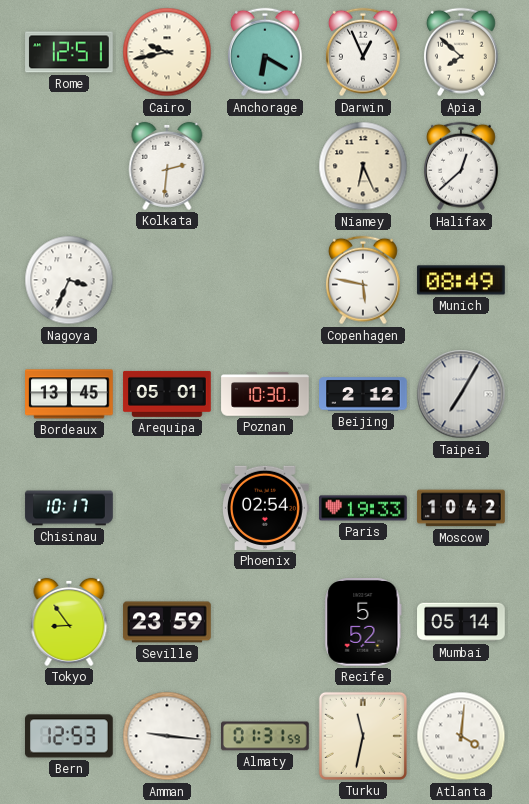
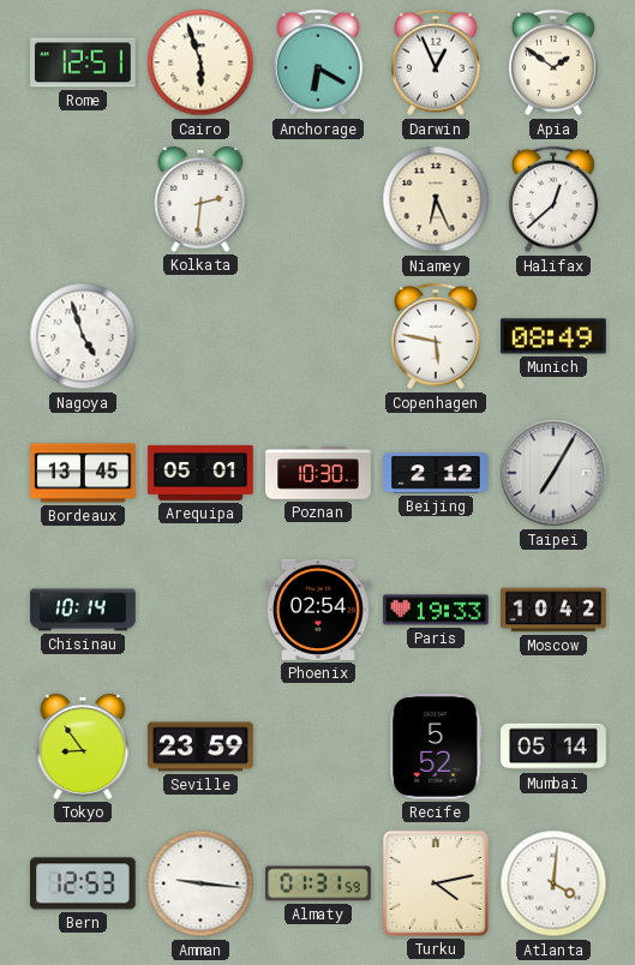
Cairo: 9:43 -> 5:57 (200, 62)
Apia: 7:52 -> 1:51 (553, 62)
Nagoya: 3:34 -> 4:57 (83, 336)
Chisinau: 10:17 -> 10:14 (83, 610)
Turku: 11:32 -> 4:13 (436, 883)
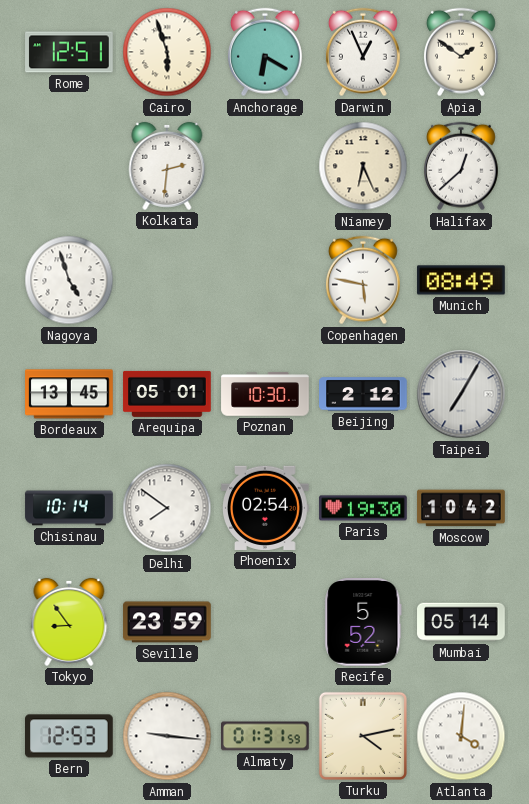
Delhi: none -> 7:51 (167, 508)
Paris: 19:33 -> 19:30 (363, 508)
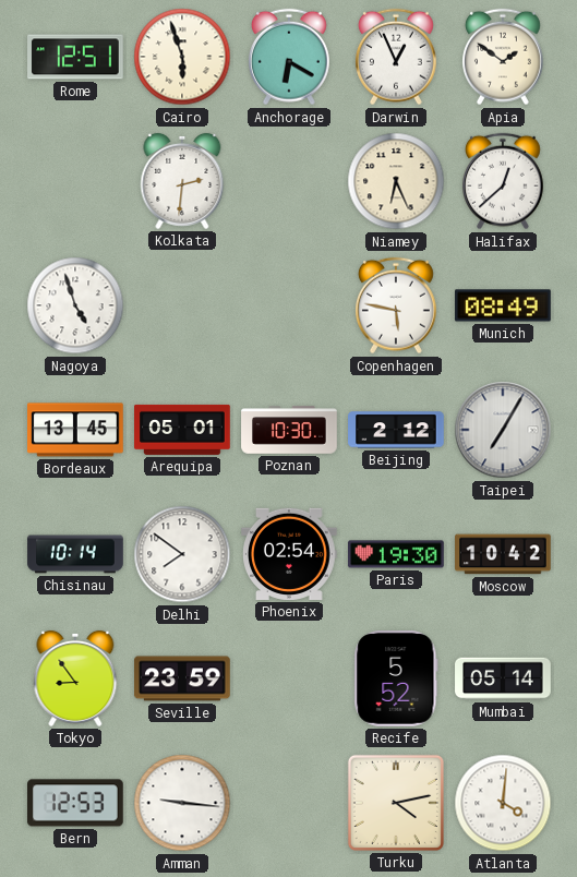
Almaty: 01:31 -> none (266, 736)
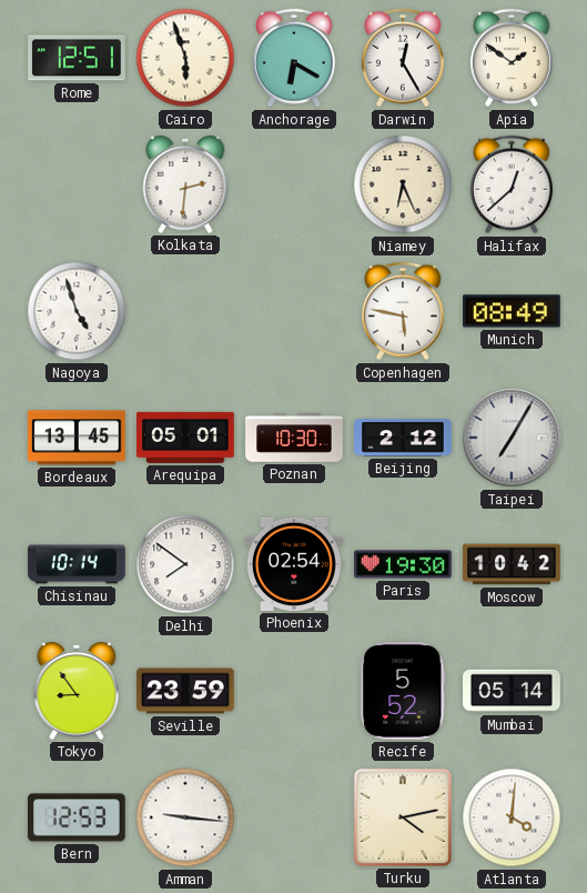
Darwin: 12:56 -> 12:25 (403, 58)
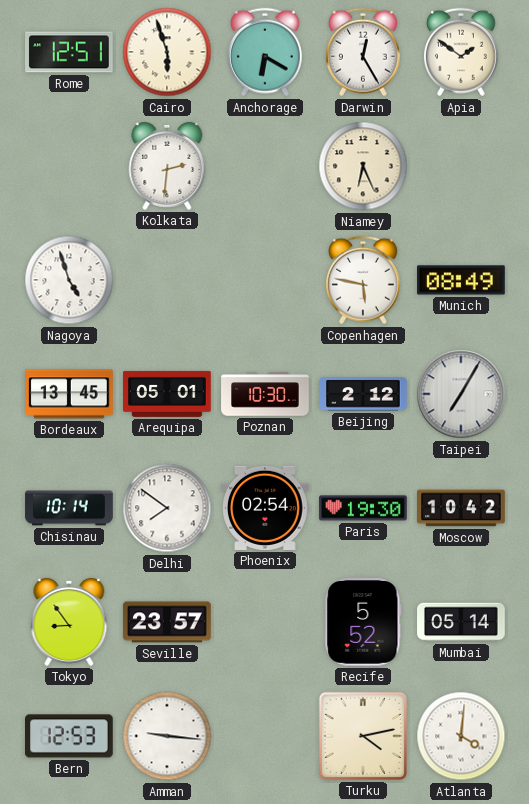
Halifax: 12:38 -> none (512, 184)
Seville: 23:59 -> 23:57 (167, 622)
